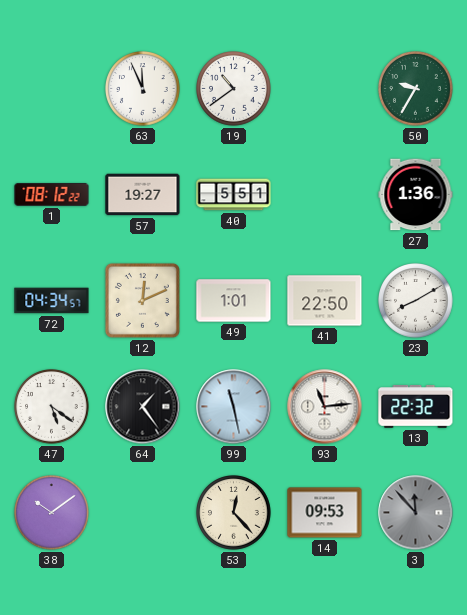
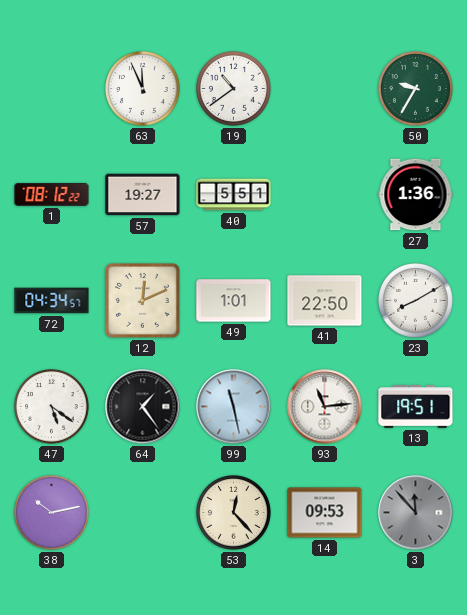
13: 22:32 -> 19:51 (416, 407)
38: 10:09 -> 10:13 (52, 513)
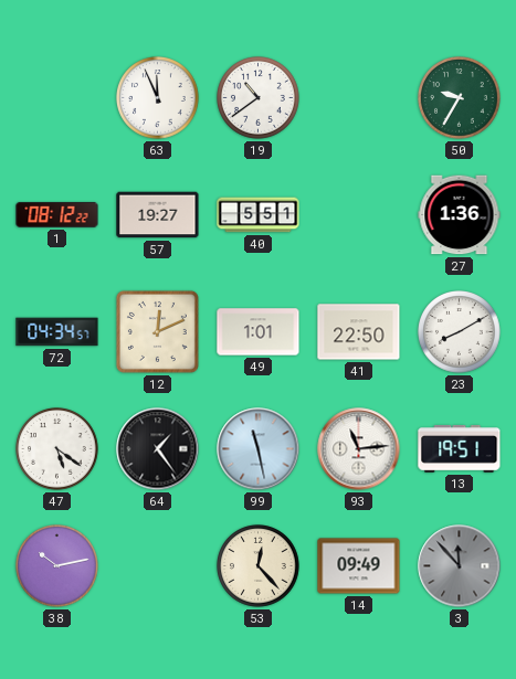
14: 09:53 -> 09:49 (359, 566)
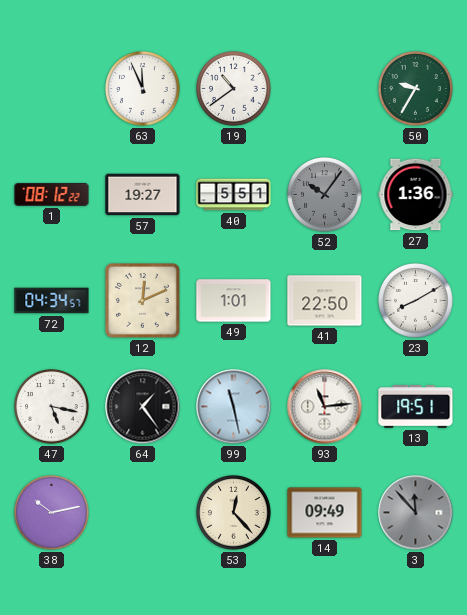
52: none -> 10:06 (325, 195)
47: 5:21 -> 5:17 (52, 407)
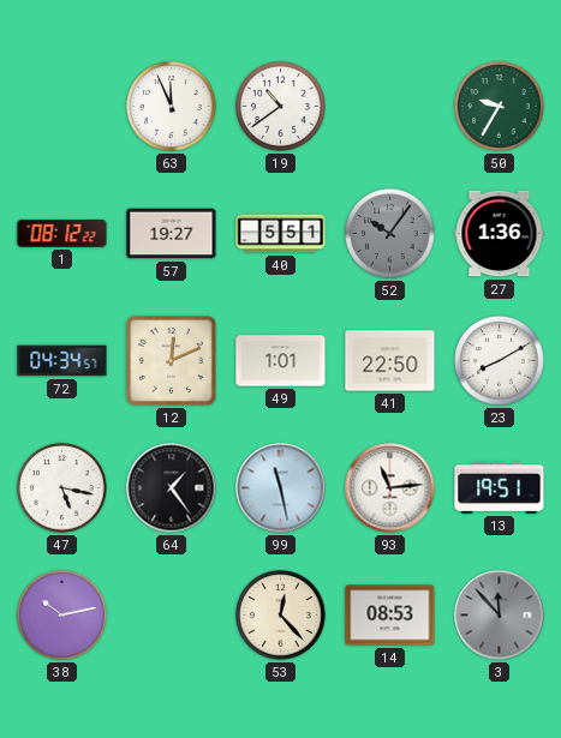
14: 09:49 -> 08:53 (390, 616)
